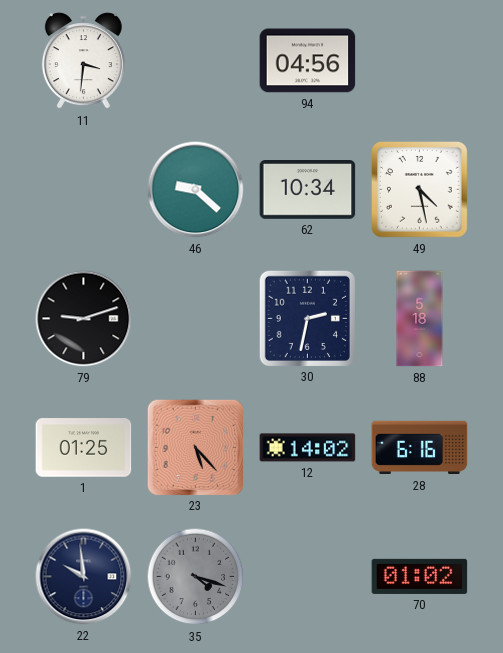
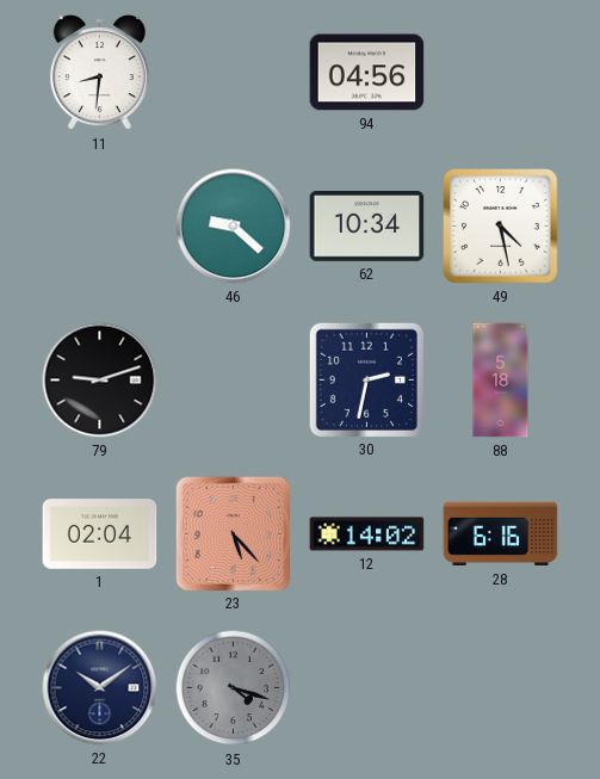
11: 3:31 -> 8:31 (99, 73)
1: 01:25 -> 02:04 (100, 534)
22: 9:59 -> 10:09 (100, 688)
70: 01:02 -> none (420, 576)
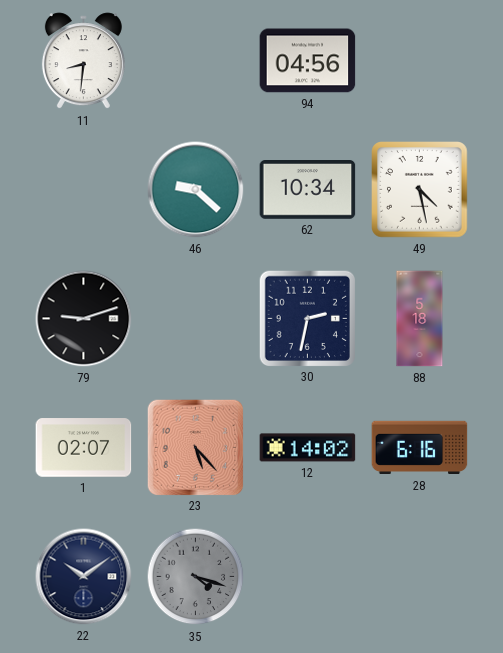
1: 02:04 -> 02:07 (84, 448)
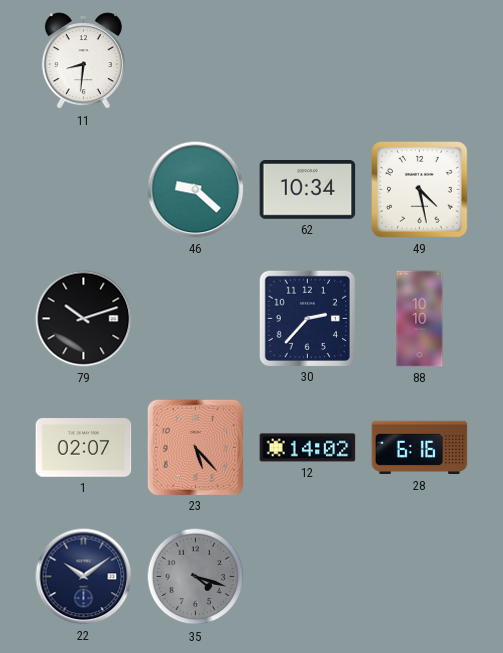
94: 04:56 -> none (308, 61)
79: 9:12 -> 10:12 (84, 319)
30: 2:32 -> 2:37 (307, 318)
88: 5:18 -> 10:10 (420, 319)
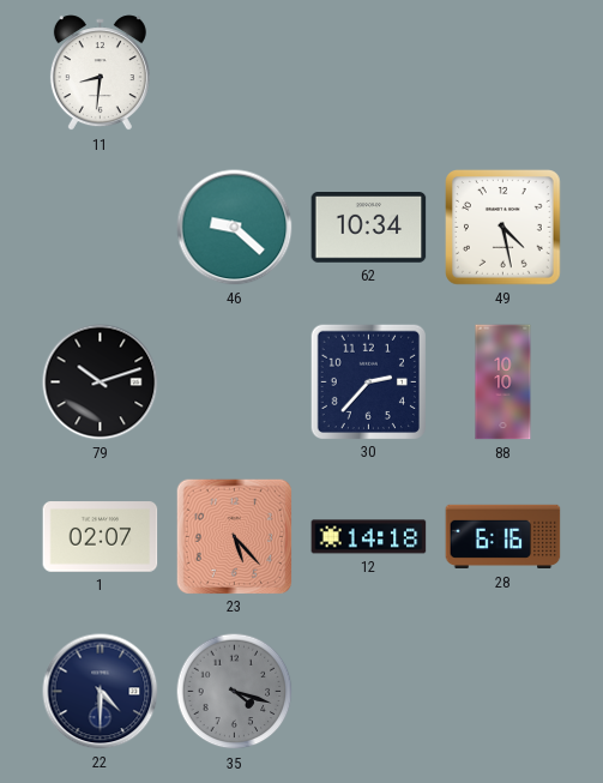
12: 14:02 -> 14:18 (369, 537)
22: 10:09 -> 4:30 (101, 692)
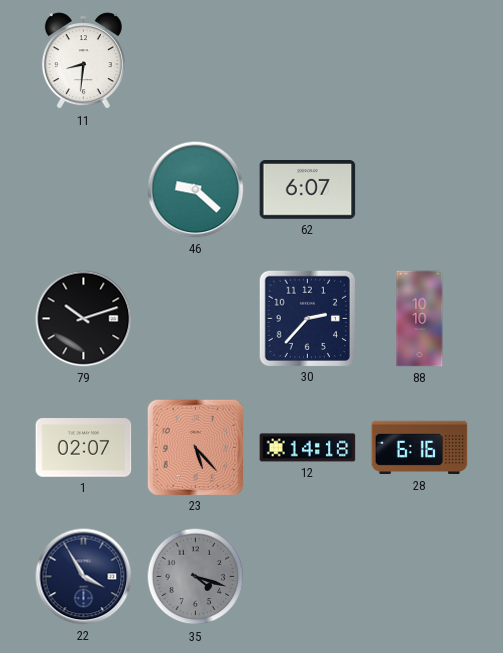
62: 10:34 -> 6:07 (308, 190)
49: 4:28 -> none (503, 228)
22: 4:30 -> 3:55 (84, 577)
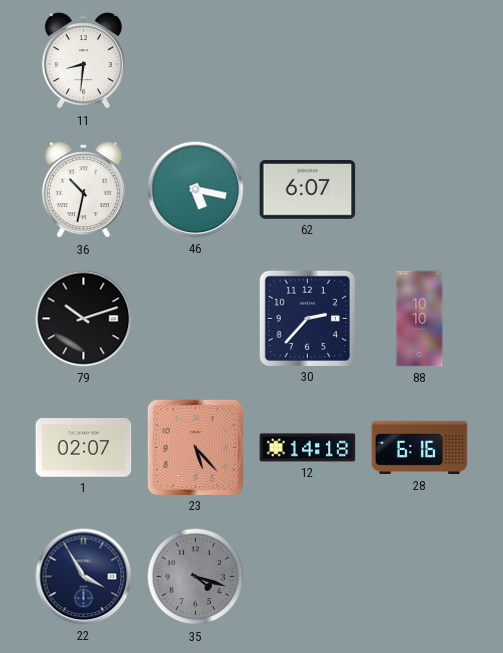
36: none -> 10:32 (83, 190)
46: 9:22 -> 5:17 (196, 190)
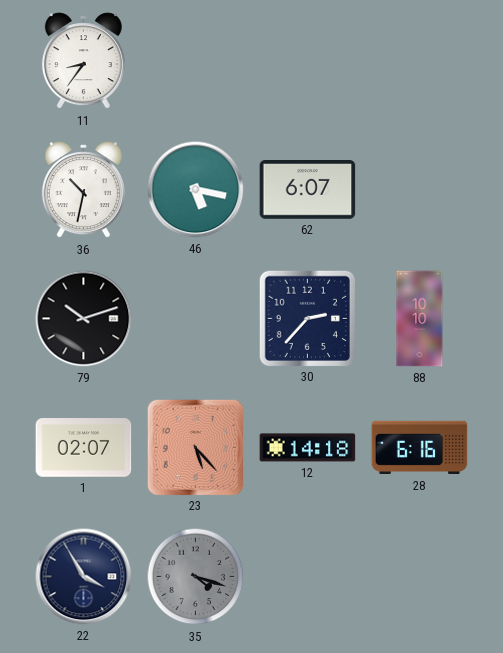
11: 8:31 -> 8:36 (83, 61)
